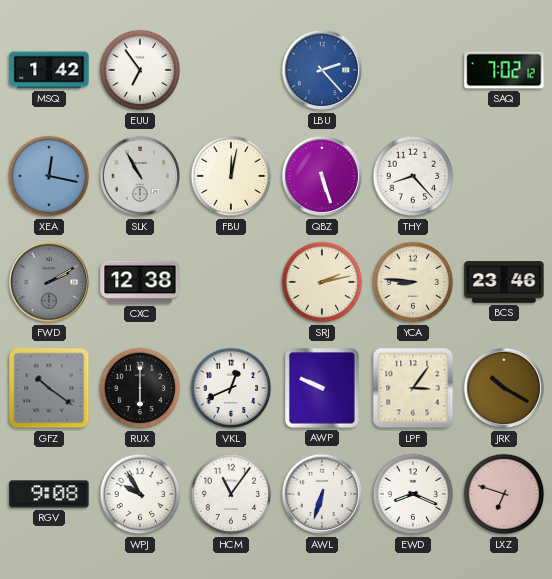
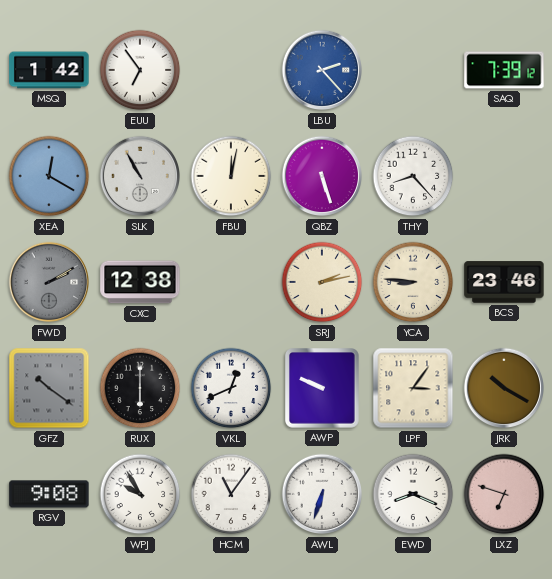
SAQ: 7:02 -> 7:39 (504, 70)
XEA: 12:17 -> 12:20 (49, 176)
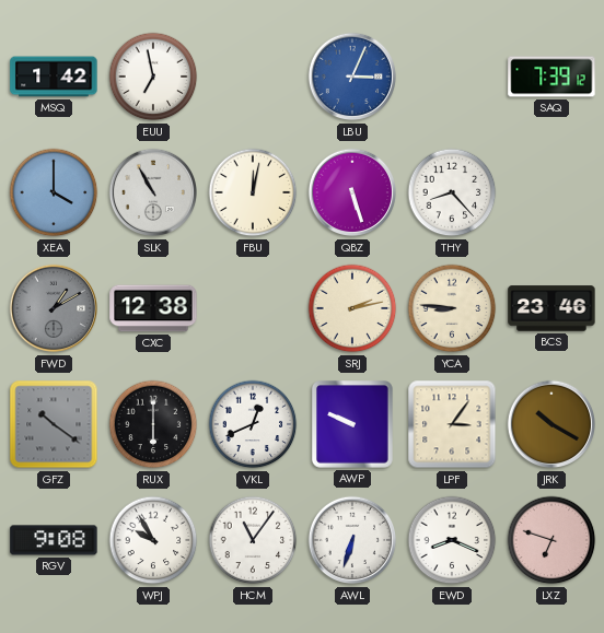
EUU: 6:54 -> 6:58 (153, 77)
LBU: 2:23 -> 3:04 (352, 77)
XEA: 12:20 -> 4:00 (54, 192)
FWD: 2:10 -> 1:10 (54, 308)
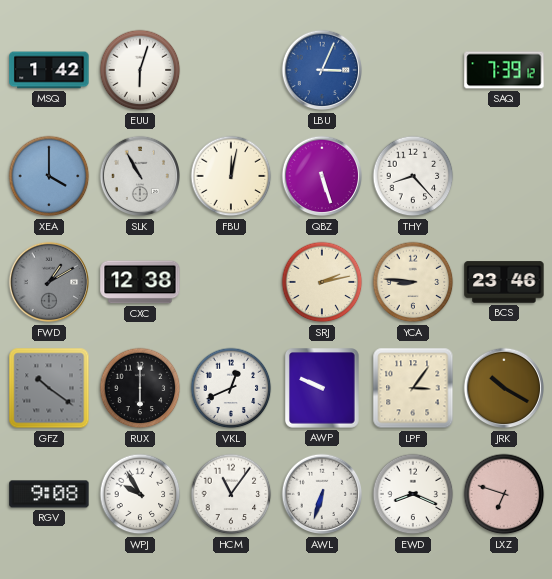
EUU: 6:58 -> 6:03 (140, 70)
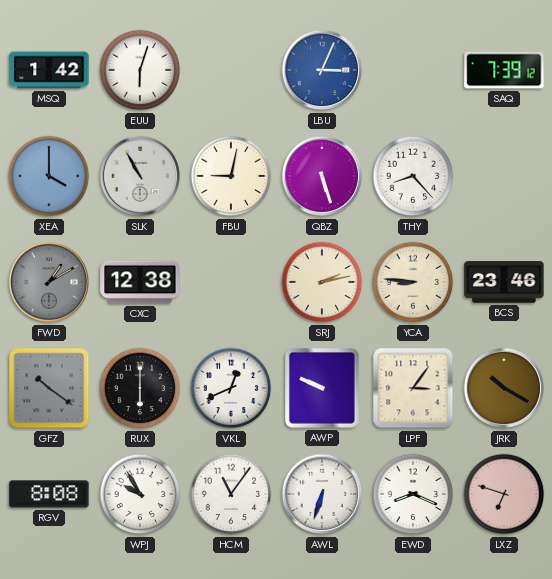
FBU: 12:02 -> 9:02 (231, 176)
RGV: 9:08 -> 8:08 (49, 494)
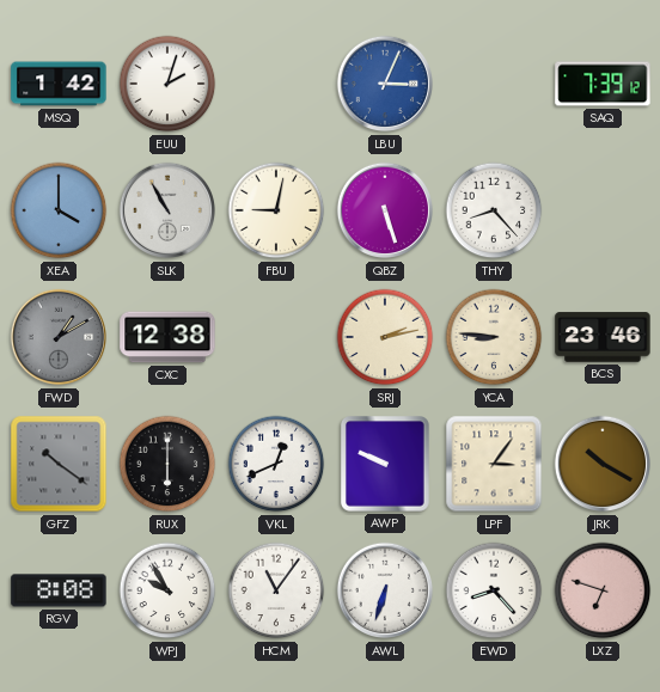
EUU: 6:03 -> 2:03 (167, 84)
EWD: 8:19 -> 8:23 (494, 590)
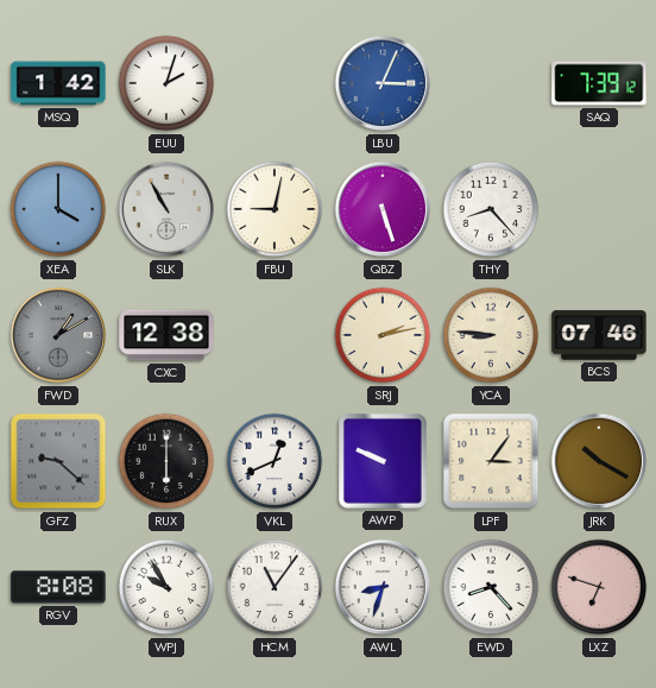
BCS: 23:46 -> 07:46 (599, 335)
GFZ: 10:21 -> 9:22 (58, 461)
AWL: 6:33 -> 8:33 (383, 587)
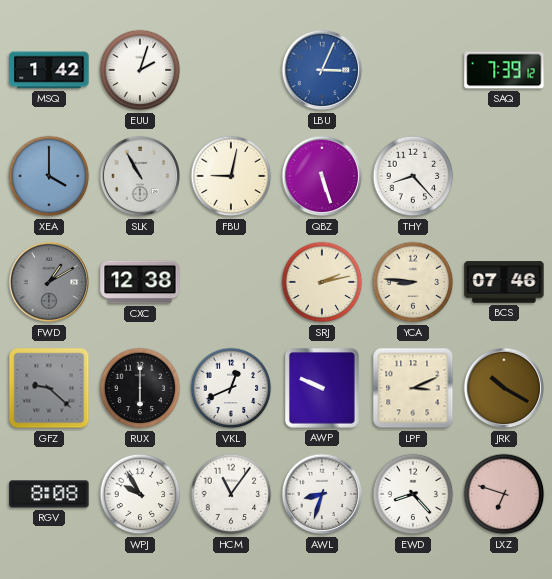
LPF: 3:06 -> 3:11 (413, 388)
